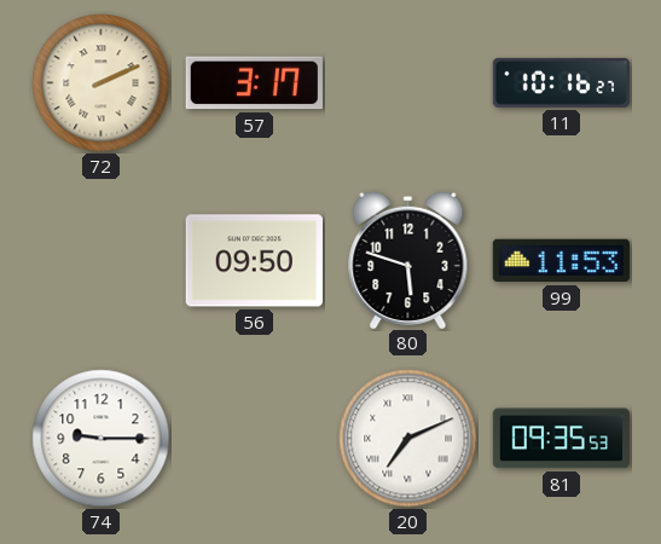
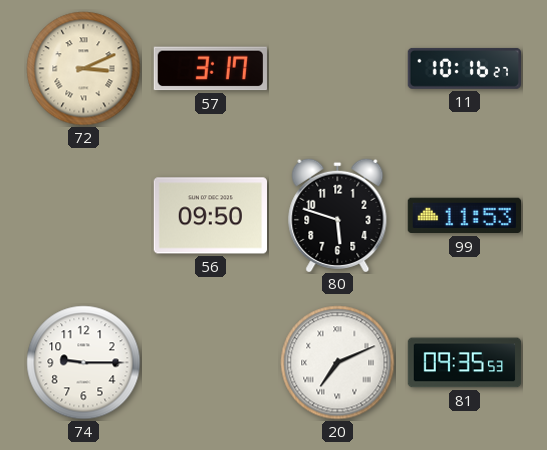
72: 2:11 -> 3:11 (84, 69)
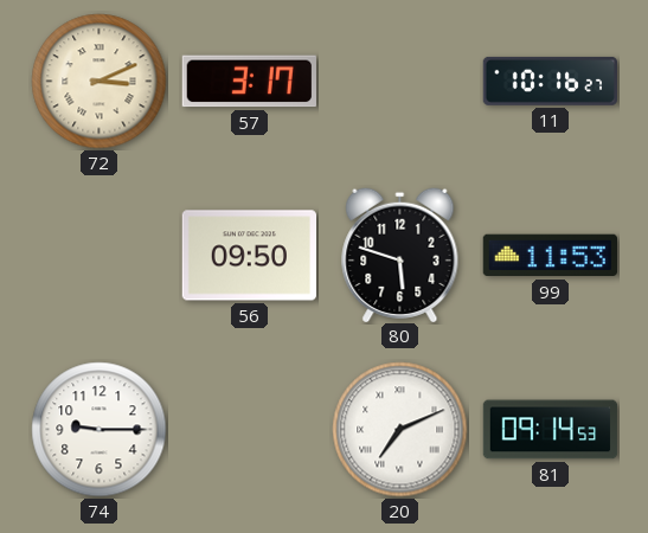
81: 09:35 -> 09:14 (551, 430)
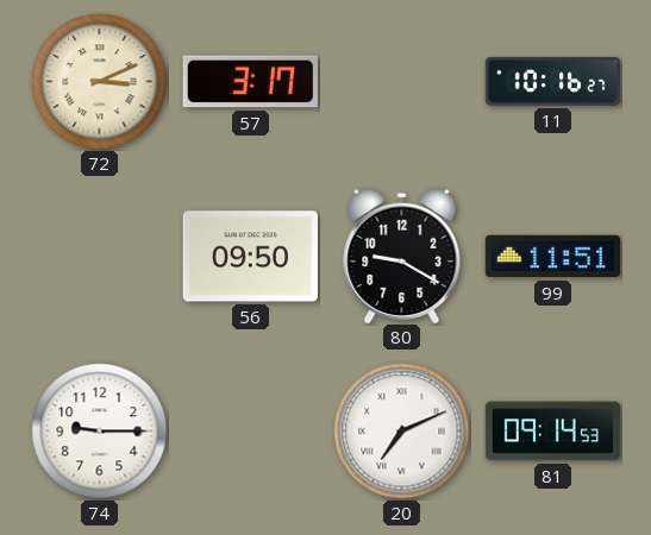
80: 5:48 -> 9:20 (402, 254)
99: 11:53 -> 11:51 (552, 257)
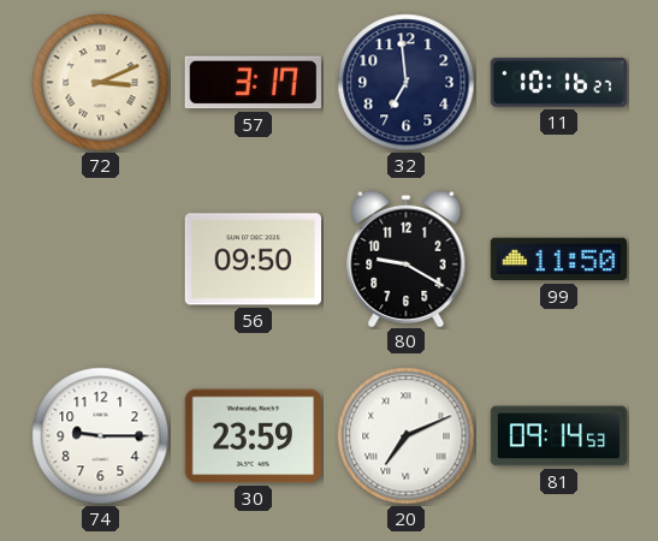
32: none -> 6:59 (407, 83)
99: 11:51 -> 11:50 (558, 260)
30: none -> 23:59 (253, 436)
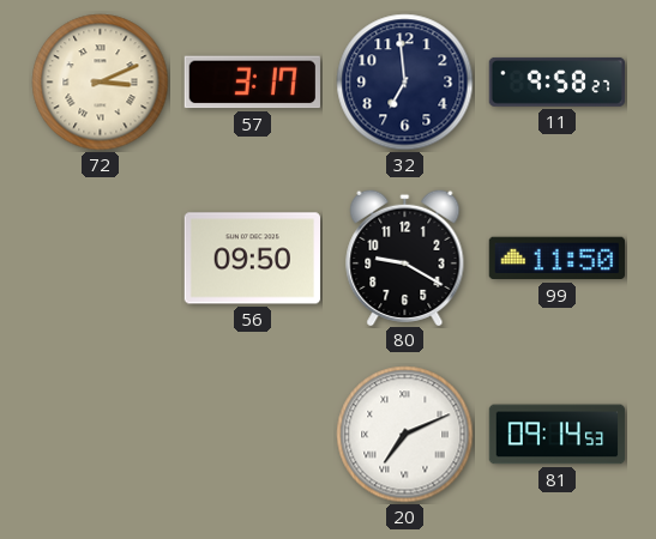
11: 10:16 -> 9:58 (558, 81)
74: 9:15 -> none (101, 436)
30: 23:59 -> none (253, 436)
